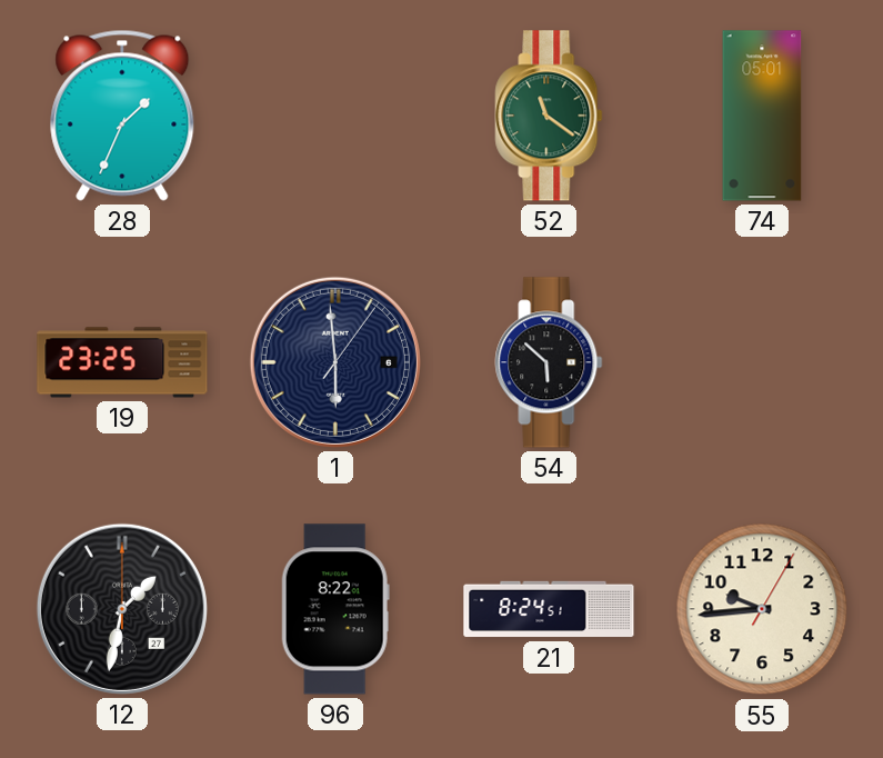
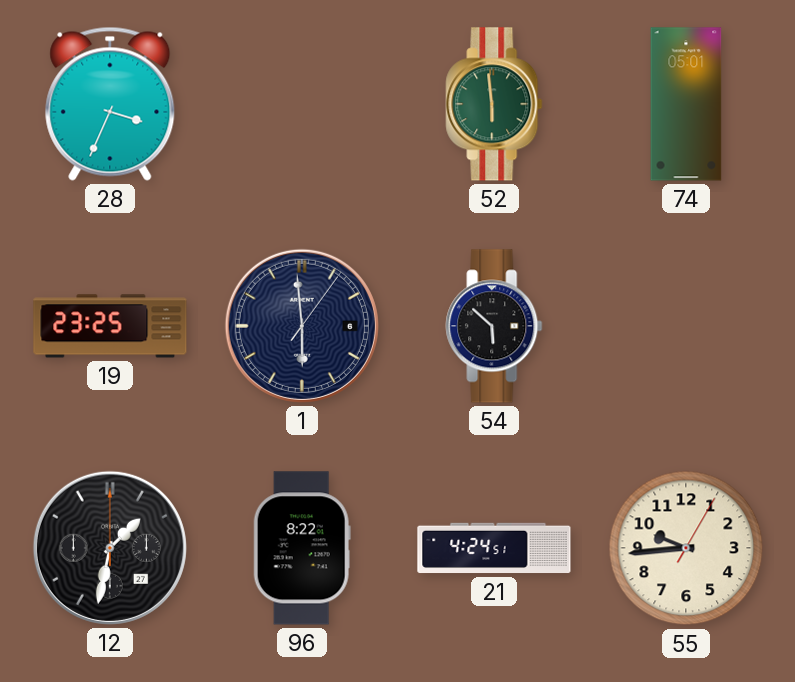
28: 1:34 -> 3:34 (110, 104)
52: 11:21 -> 5:59 (494, 104)
21: 8:24 -> 4:24 (494, 548)
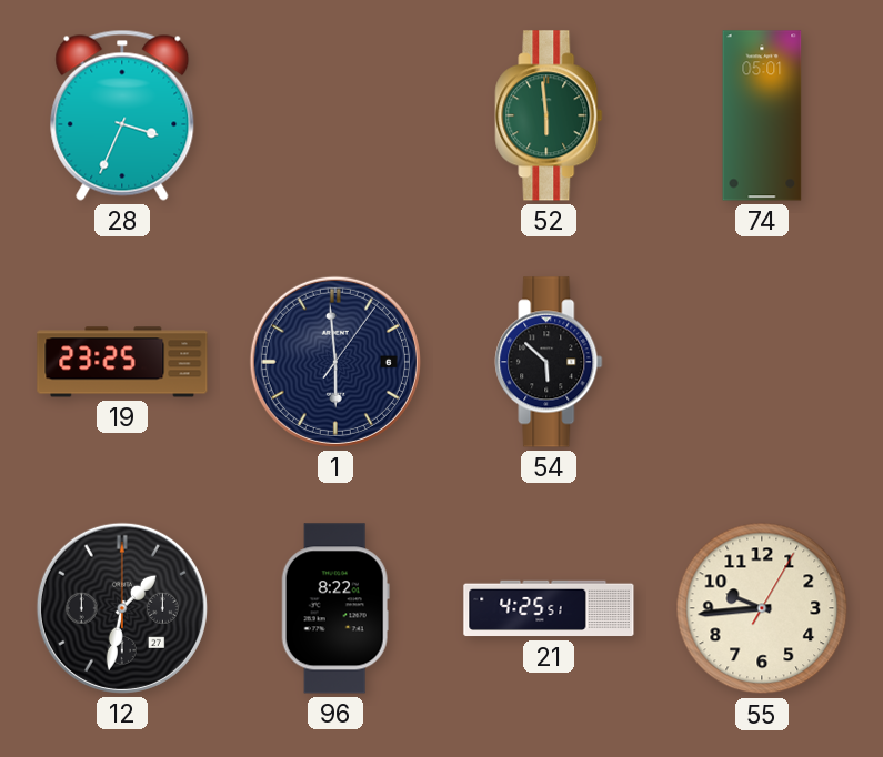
21: 4:24 -> 4:25 (549, 608)
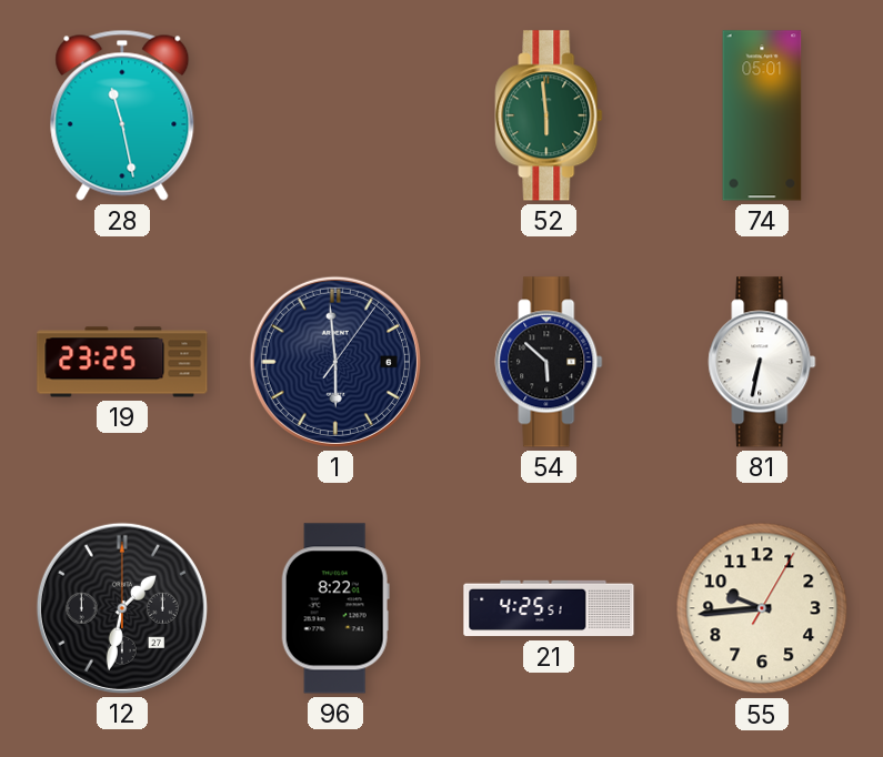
28: 3:34 -> 11:28 (122, 115)
81: none -> 6:32 (762, 362)
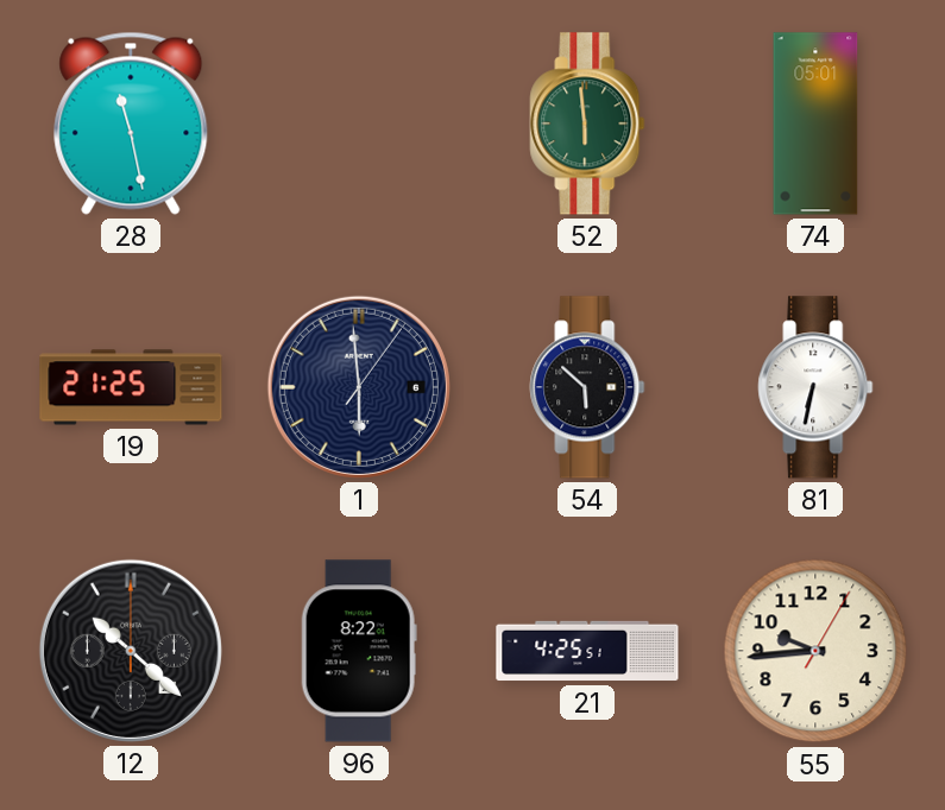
19: 23:25 -> 21:25 (131, 387)
12: 1:32 -> 10:22 (131, 651)
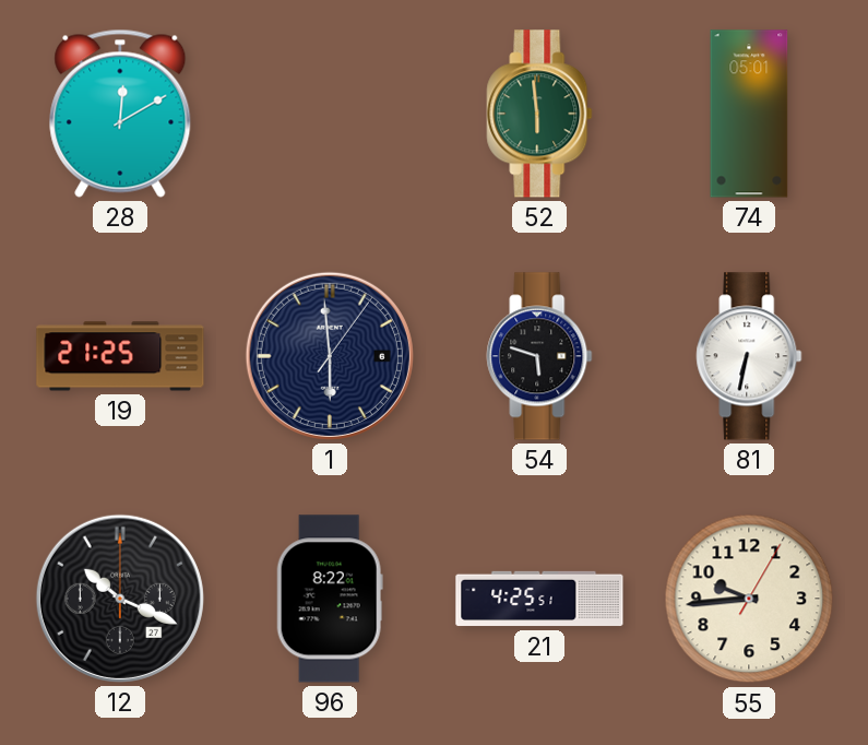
28: 11:28 -> 12:10 (120, 114)
54: 5:52 -> 5:48 (539, 356)
12: 10:22 -> 10:19 (120, 599)
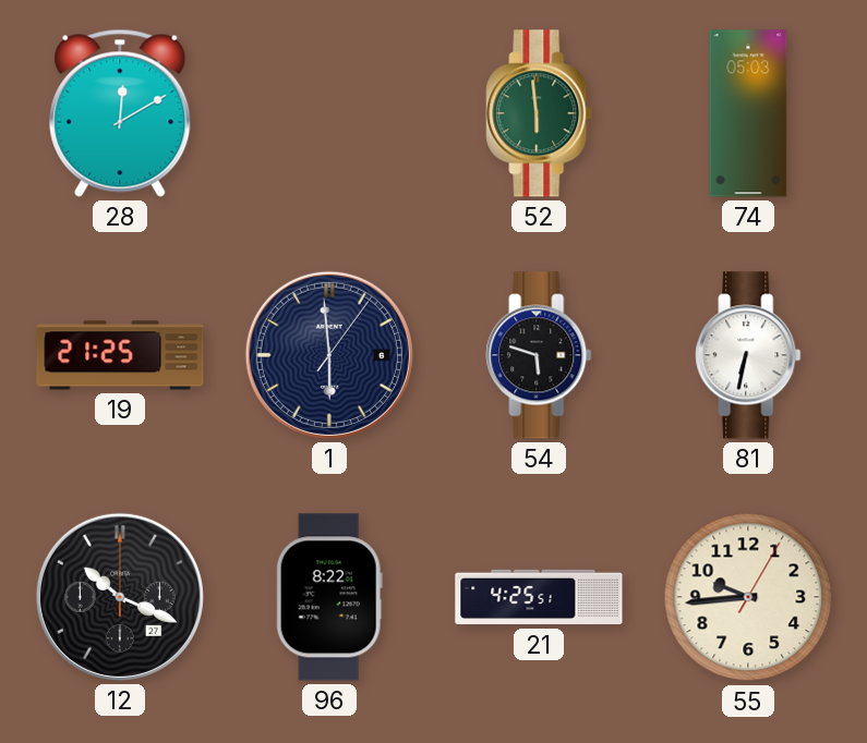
74: 05:01 -> 05:03 (748, 113)
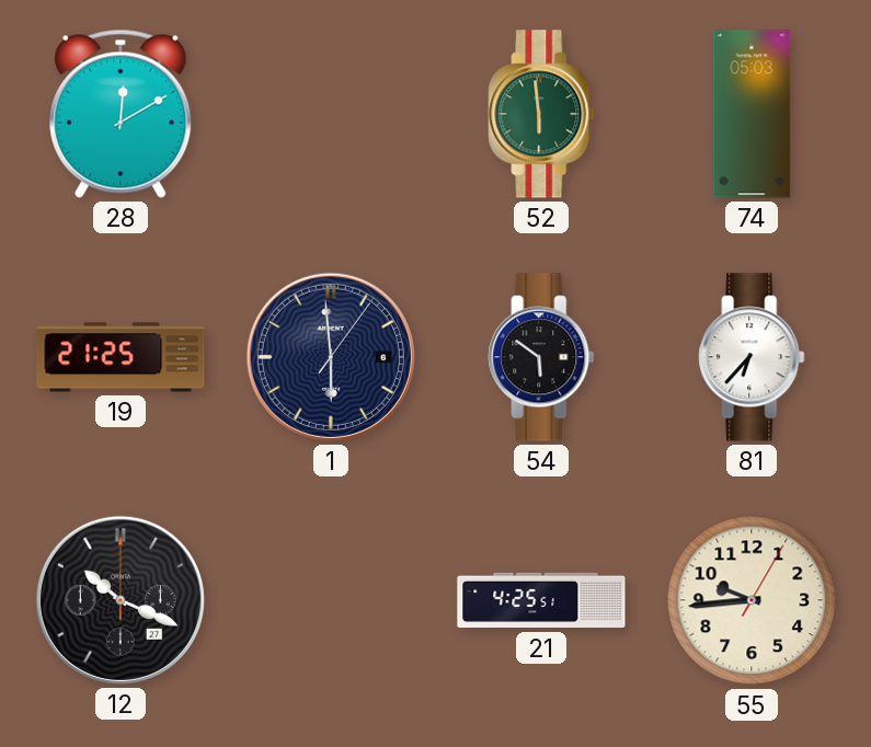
54: 5:48 -> 5:51 (541, 357)
81: 6:32 -> 6:37 (752, 357)
96: 8:22 -> none (329, 597)
